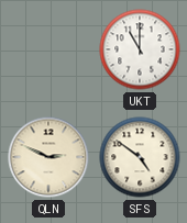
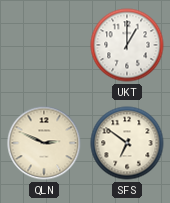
UKT: 11:00 -> 1:00 (127, 45)
SFS: 4:51 -> 6:51 (127, 143)
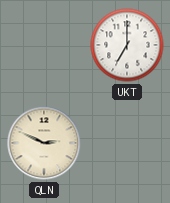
UKT: 1:00 -> 7:00 (127, 45)
SFS: 6:51 -> none (127, 143)
